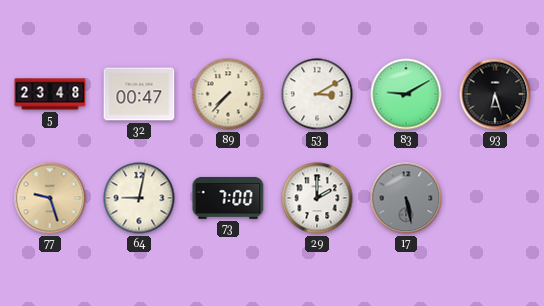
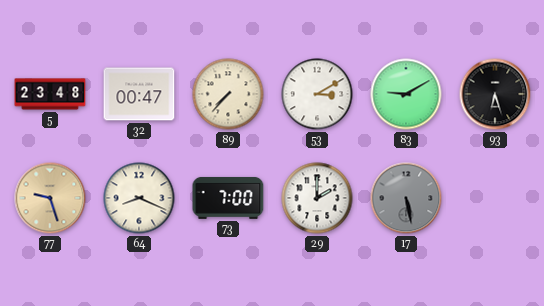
64: 9:02 -> 8:19 (139, 198)
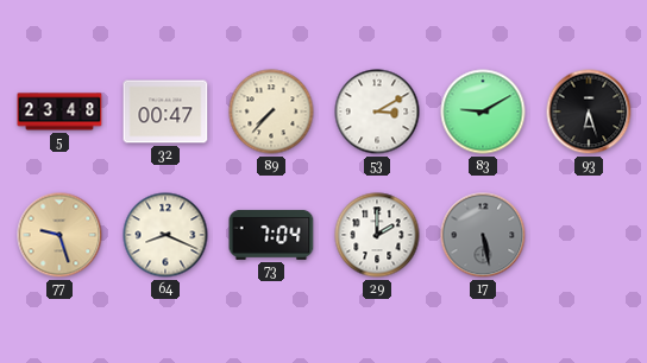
73: 7:00 -> 7:04 (271, 235)
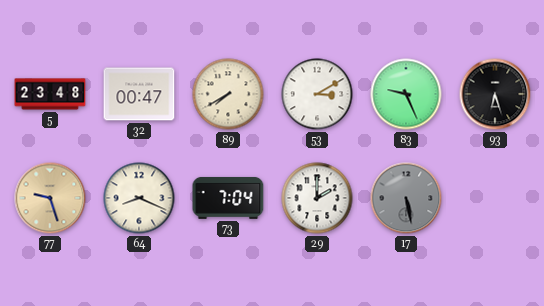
89: 7:37 -> 7:40 (228, 94)
83: 9:10 -> 9:26 (406, 94)
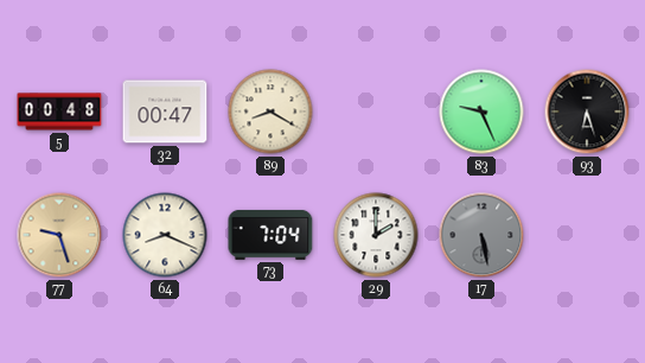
5: 23:48 -> 00:48 (59, 112)
89: 7:40 -> 8:20 (270, 112)
53: 3:10 -> none (317, 94)
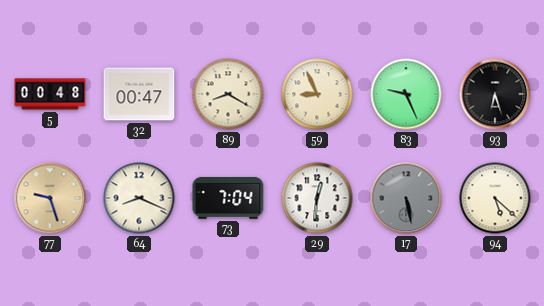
59: none -> 8:56 (317, 94)
29: 2:00 -> 12:31 (317, 198)
94: none -> 5:22 (495, 198)
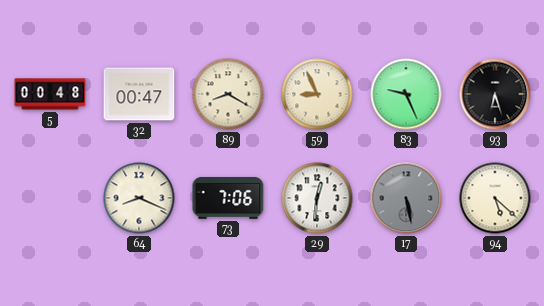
77: 9:27 -> none (50, 198)
73: 7:04 -> 7:06 (228, 198)
